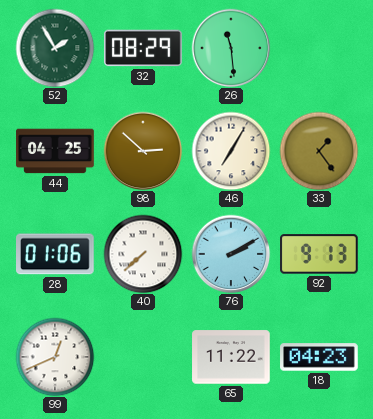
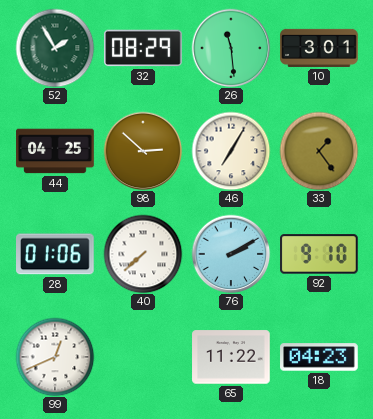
10: none -> 3:01 (319, 48)
92: 9:13 -> 9:10 (319, 254)
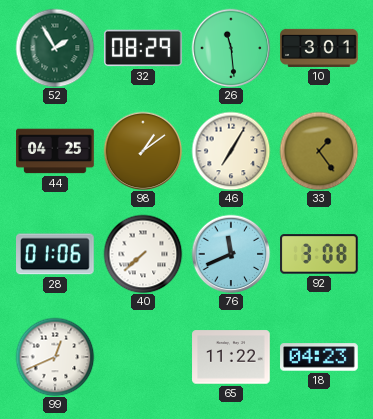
98: 2:52 -> 1:09 (143, 151)
76: 2:10 -> 11:41 (231, 254)
92: 9:10 -> 3:08 (319, 254)
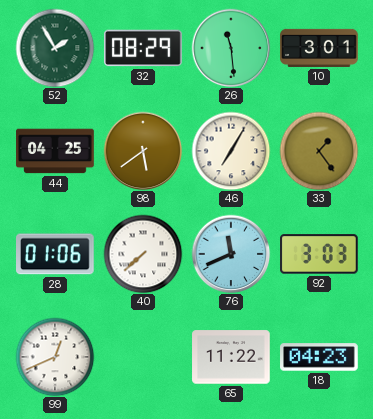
98: 1:09 -> 5:39 (143, 151)
92: 3:08 -> 3:03 (319, 254)
